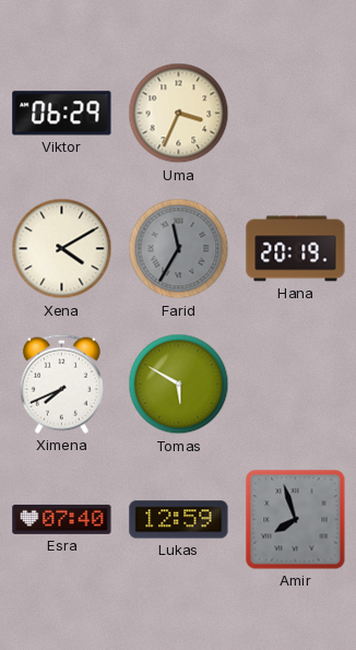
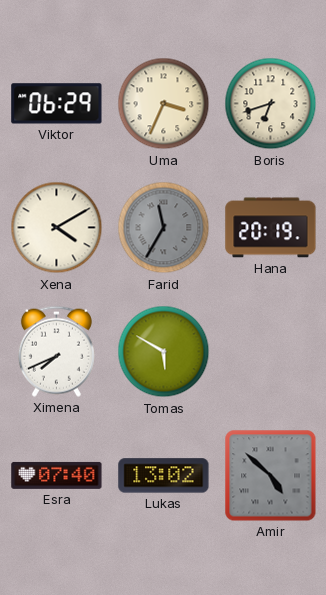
Boris: none -> 6:42 (271, 104)
Lukas: 12:59 -> 13:02 (164, 476)
Amir: 7:57 -> 4:52 (271, 476)
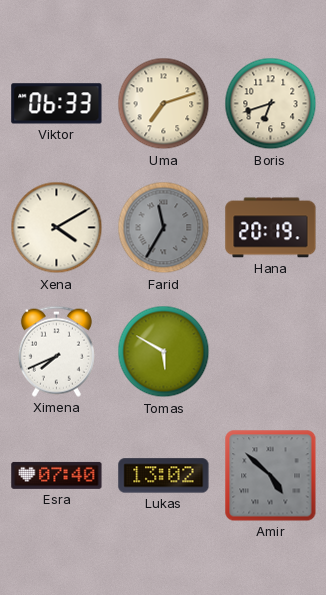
Viktor: 06:29 -> 06:33 (57, 104)
Uma: 3:34 -> 7:12 (164, 104)
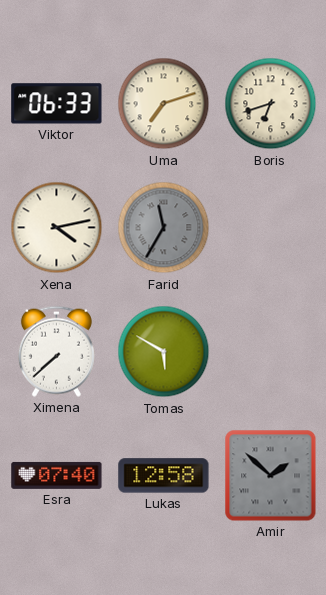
Xena: 4:10 -> 4:13 (57, 228)
Hana: 20:19 -> none (271, 228)
Ximena: 7:41 -> 7:38 (56, 351)
Lukas: 13:02 -> 12:58 (164, 476)
Amir: 4:52 -> 1:52 (271, 476)
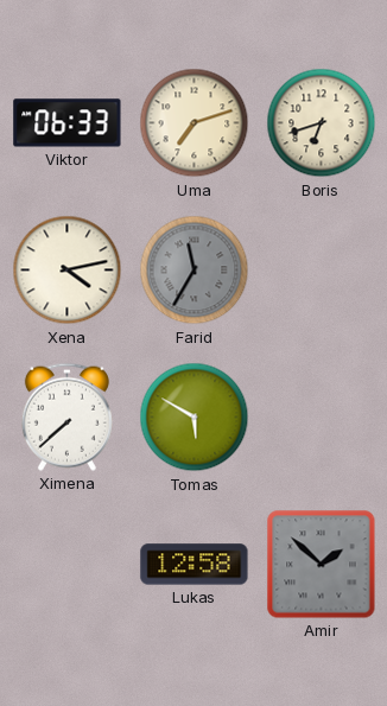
Esra: 07:40 -> none (57, 475)
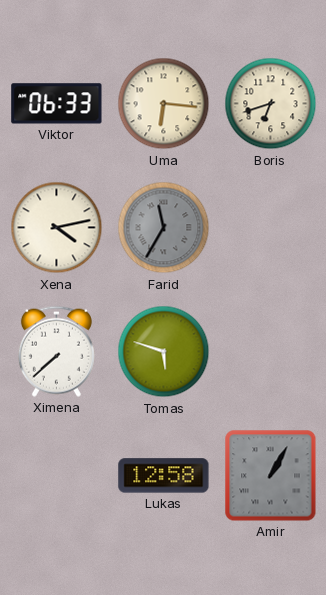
Uma: 7:12 -> 6:16 (164, 104)
Tomas: 5:50 -> 5:48 (164, 352)
Amir: 1:52 -> 1:05 (271, 476)
